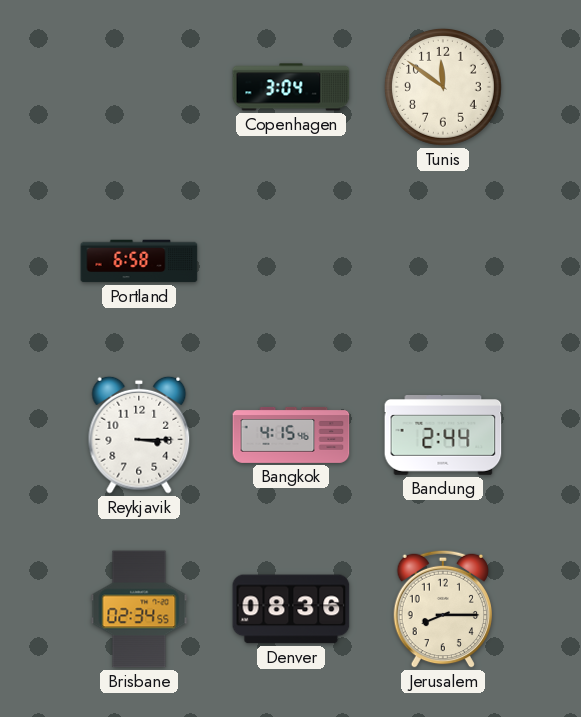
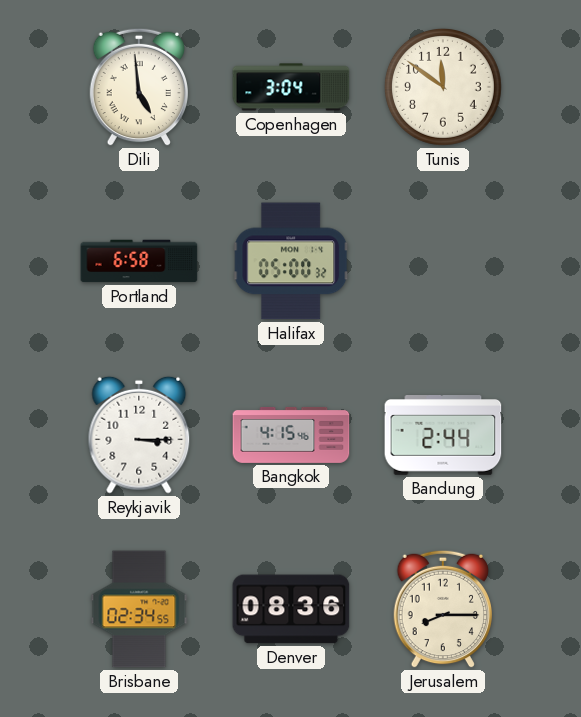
Dili: none -> 4:59 (138, 87)
Halifax: none -> 05:00 (291, 261)
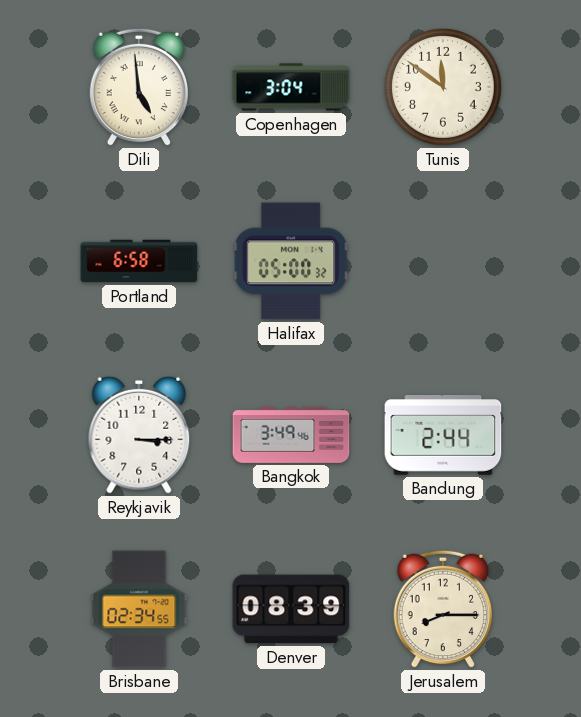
Bangkok: 4:15 -> 3:49 (291, 435)
Denver: 08:36 -> 08:39 (291, 609)
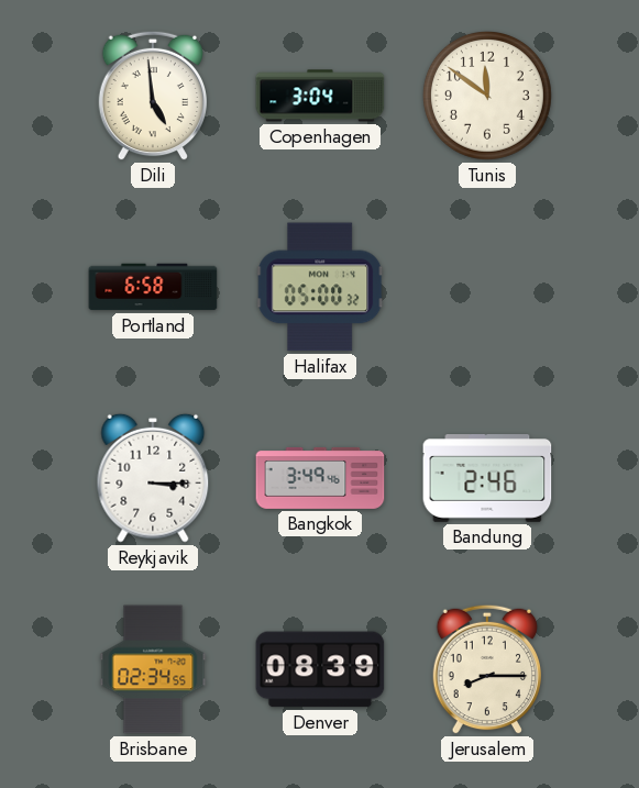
Bandung: 2:44 -> 2:46 (487, 478)
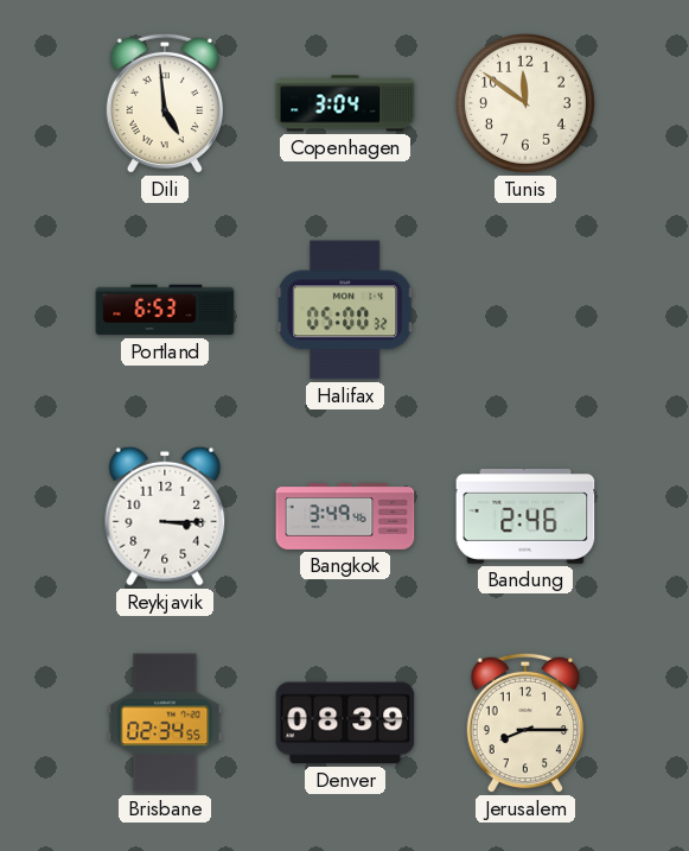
Portland: 6:58 -> 6:53 (165, 310)
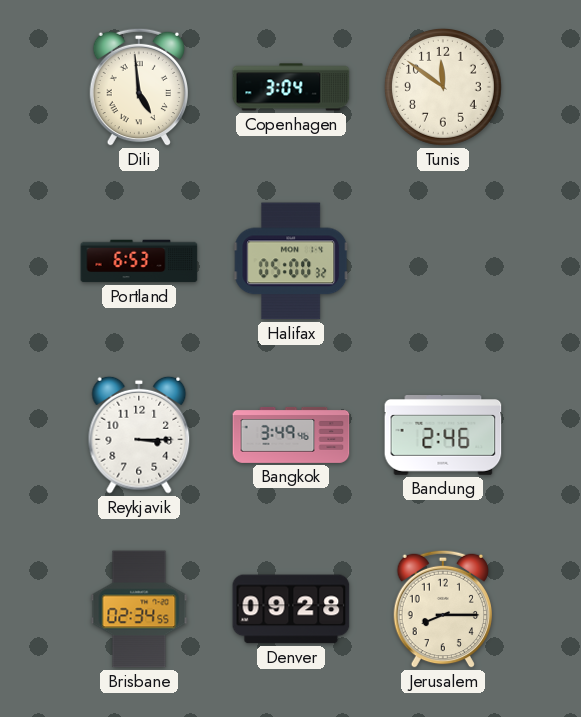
Denver: 08:39 -> 09:28 (291, 609)
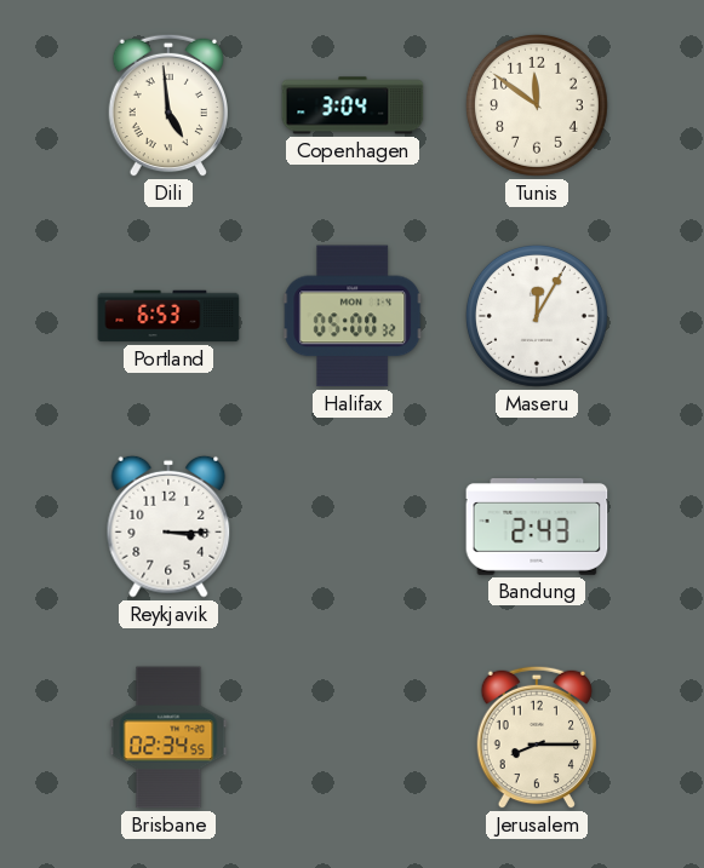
Maseru: none -> 12:05 (537, 316)
Bangkok: 3:49 -> none (291, 435)
Bandung: 2:46 -> 2:43 (537, 527)
Denver: 09:28 -> none (291, 609)
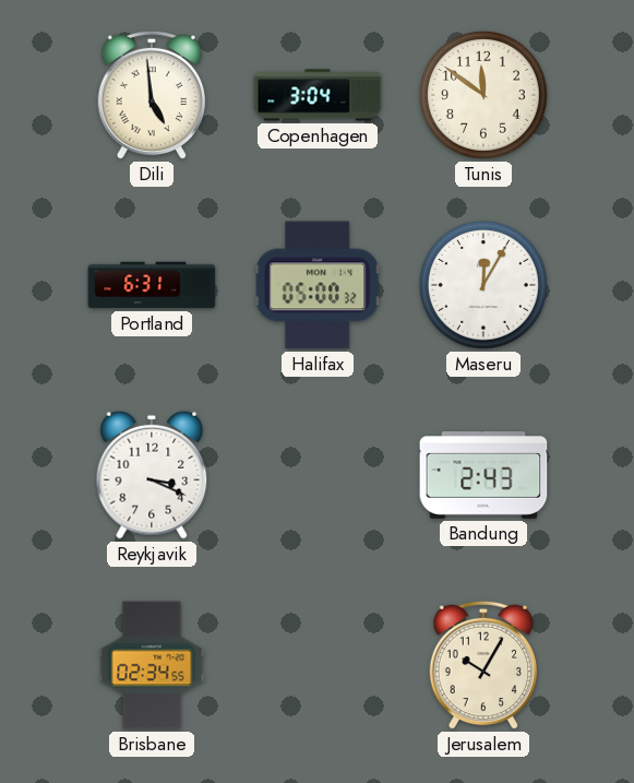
Portland: 6:53 -> 6:31 (152, 285)
Reykjavik: 3:15 -> 3:19 (152, 475)
Jerusalem: 8:15 -> 10:05 (482, 665)
